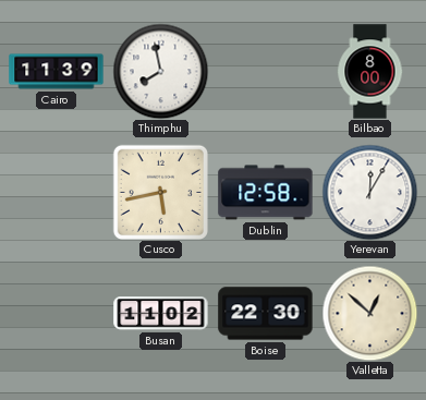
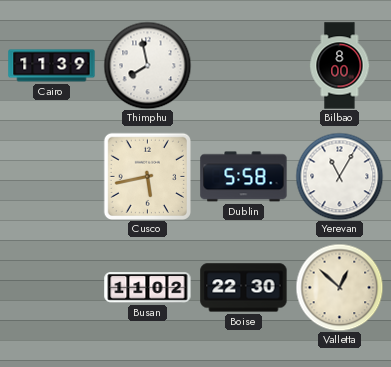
Dublin: 12:58 -> 5:58 (244, 177)
Yerevan: 12:05 -> 11:05 (339, 176)
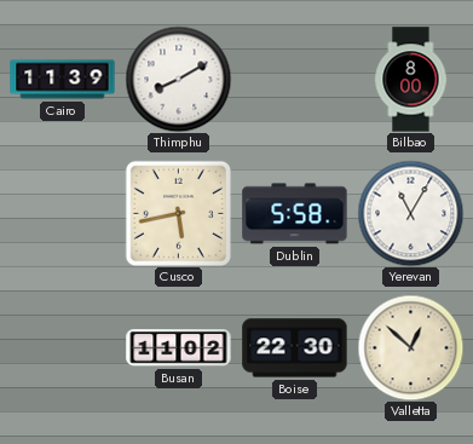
Thimphu: 7:58 -> 8:10 (178, 79)
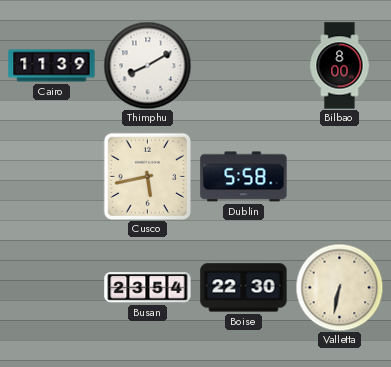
Yerevan: 11:05 -> none (410, 213)
Busan: 11:02 -> 23:54 (148, 288)
Valletta: 12:52 -> 6:32 (339, 287)
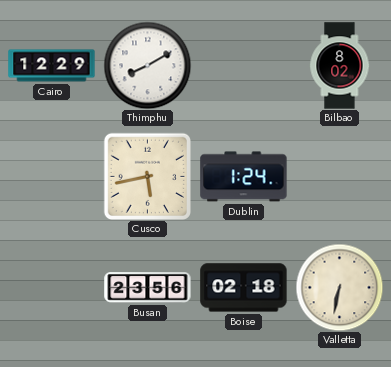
Cairo: 11:39 -> 12:29 (52, 66)
Bilbao: 8:00 -> 8:02 (340, 66)
Dublin: 5:58 -> 1:24 (244, 177)
Busan: 23:54 -> 23:56 (148, 288)
Boise: 22:30 -> 02:18 (244, 288)
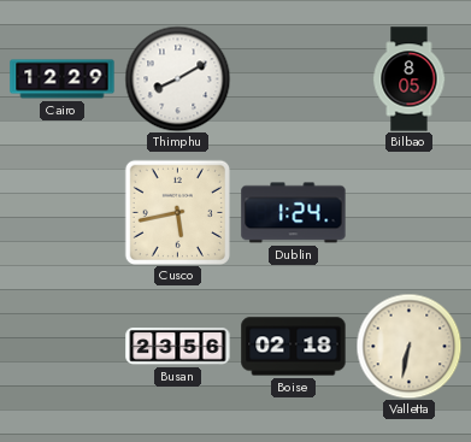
Bilbao: 8:02 -> 8:05 (410, 79)
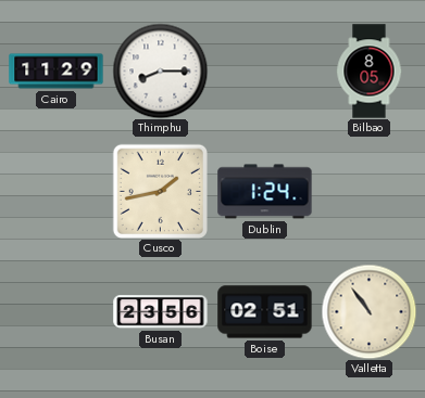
Cairo: 12:29 -> 11:29 (57, 72)
Thimphu: 8:10 -> 8:15 (160, 70)
Cusco: 5:43 -> 1:43 (160, 191)
Boise: 02:18 -> 02:51 (265, 312)
Valletta: 6:32 -> 10:54 (368, 311)
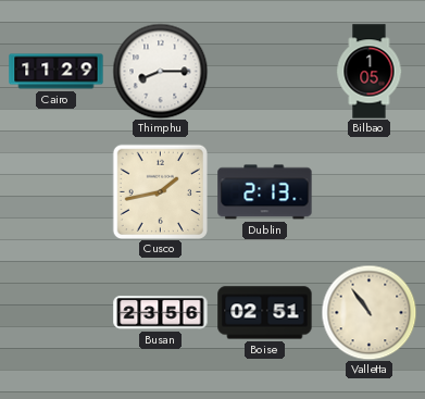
Bilbao: 8:05 -> 1:05 (370, 72)
Dublin: 1:24 -> 2:13 (265, 192)
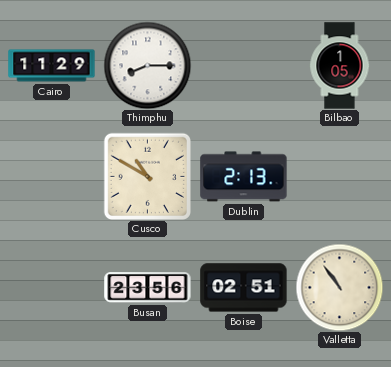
Cusco: 1:43 -> 10:50 (147, 176)
